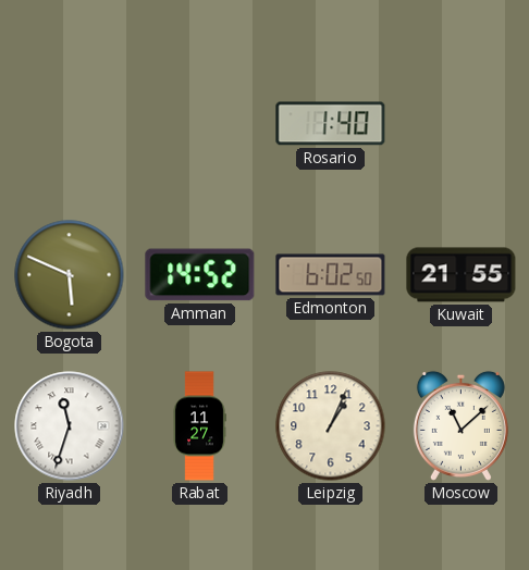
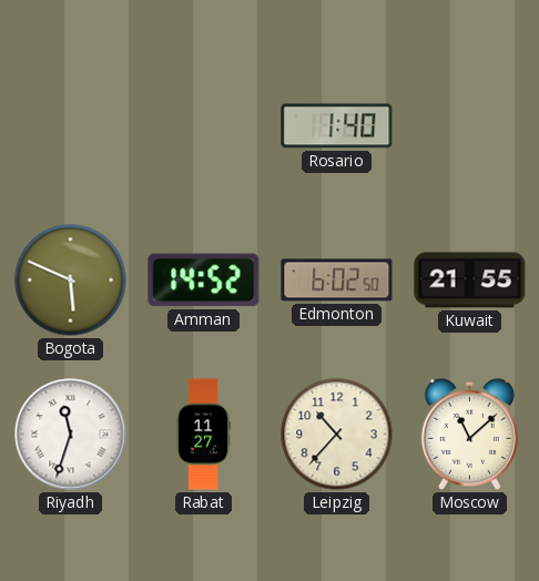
Leipzig: 1:04 -> 10:37 (337, 435)
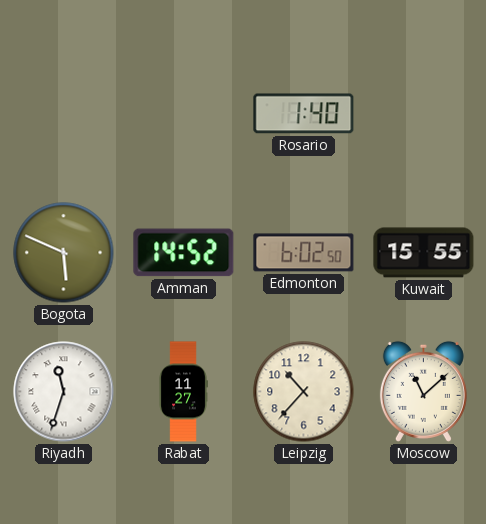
Kuwait: 21:55 -> 15:55 (424, 253)
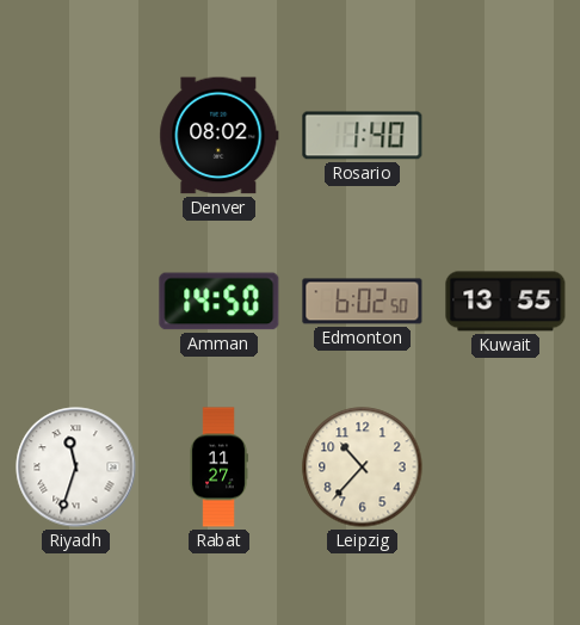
Denver: none -> 08:02 (220, 136)
Bogota: 5:49 -> none (64, 253)
Amman: 14:52 -> 14:50 (220, 302)
Kuwait: 15:55 -> 13:55 (506, 302)
Moscow: 11:08 -> none (423, 391)
